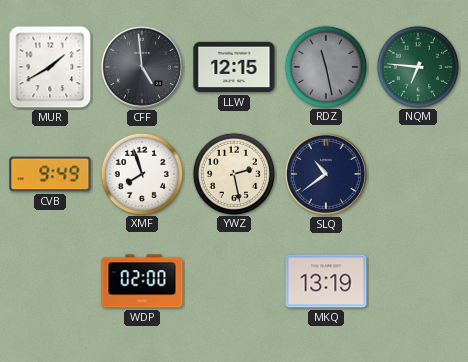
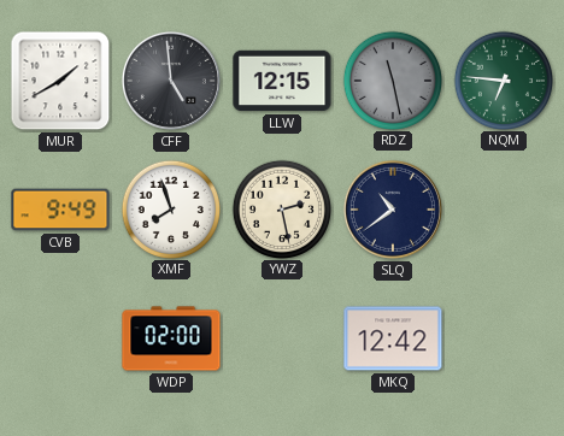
MKQ: 13:19 -> 12:42 (393, 338)
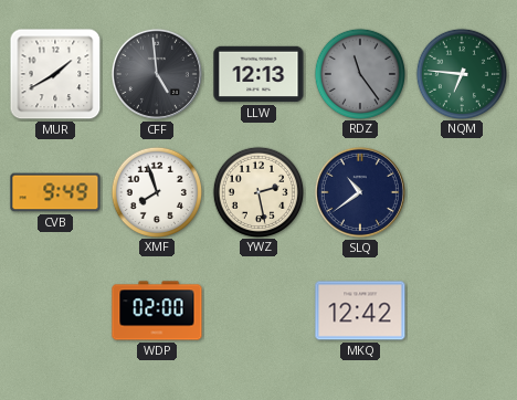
LLW: 12:15 -> 12:13 (258, 74)
RDZ: 11:28 -> 11:24 (359, 73)
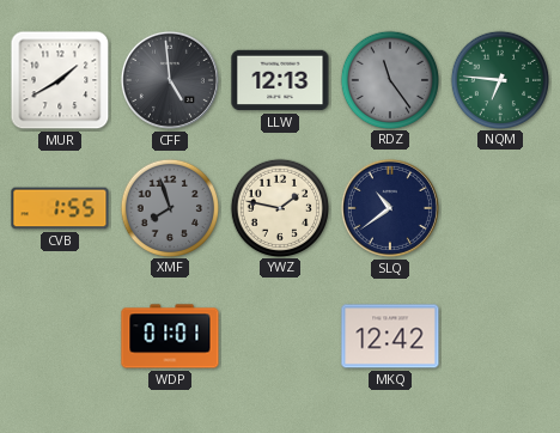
CVB: 9:49 -> 1:55 (60, 208)
XMF dial: white -> grey (169, 207)
YWZ: 2:28 -> 1:47 (279, 207)
WDP: 02:00 -> 01:01 (170, 336)
